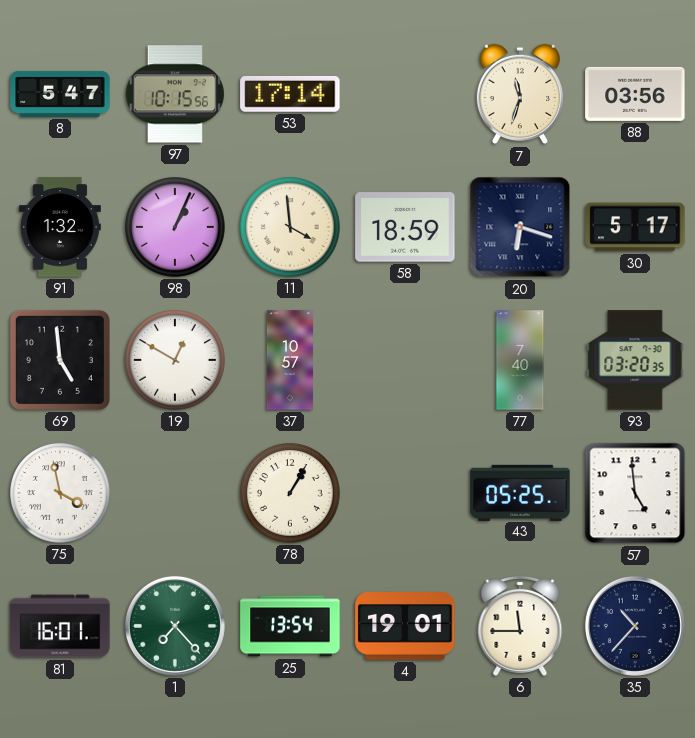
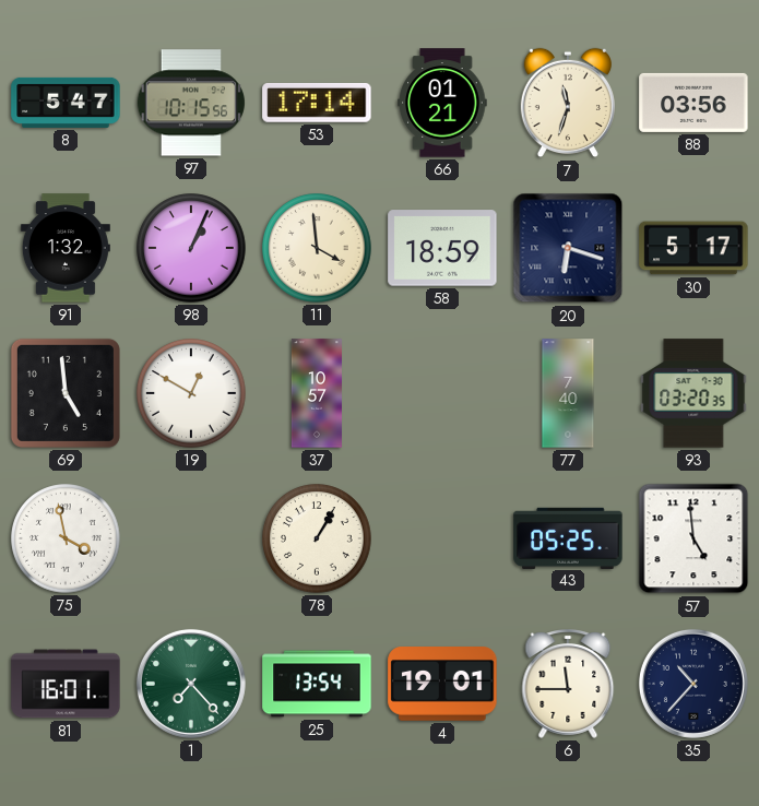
66: none -> 01:21 (442, 103)
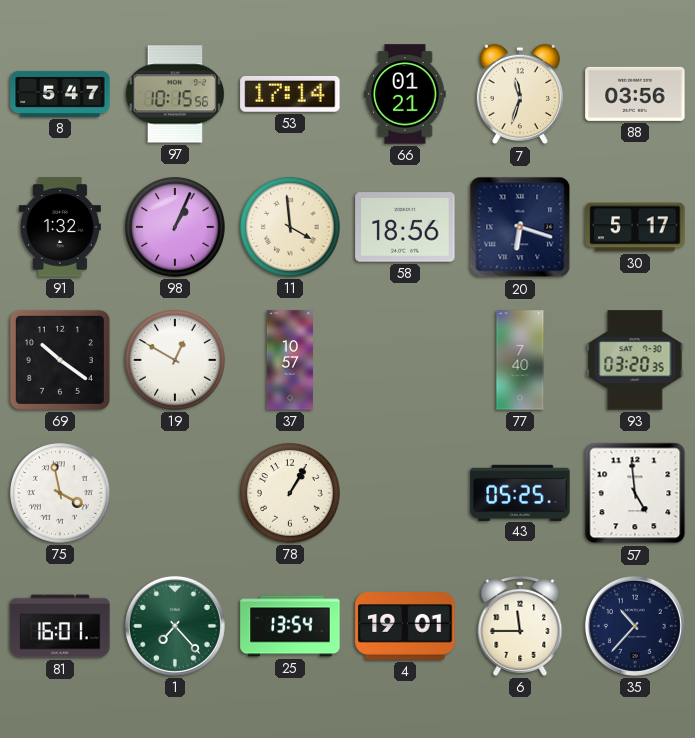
58: 18:59 -> 18:56 (405, 227)
69: 4:59 -> 10:21 (60, 360)
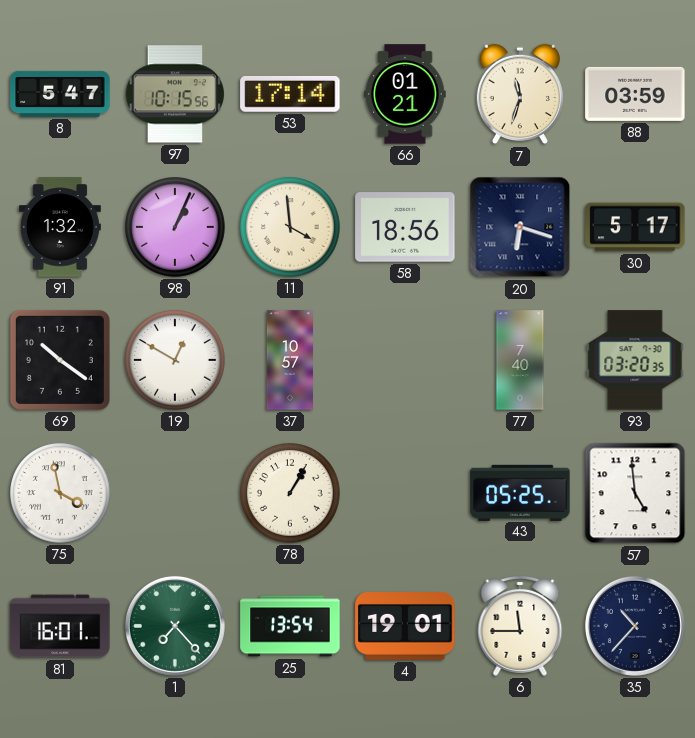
88: 03:56 -> 03:59 (635, 94)
